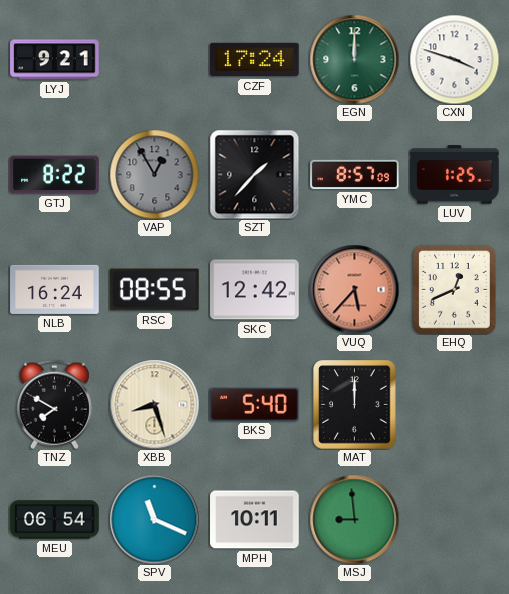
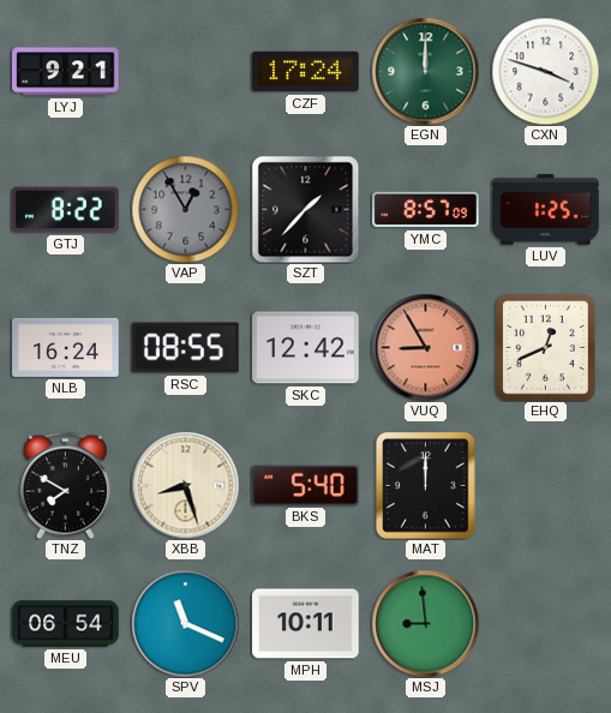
VUQ: 5:37 -> 8:55 (425, 347)
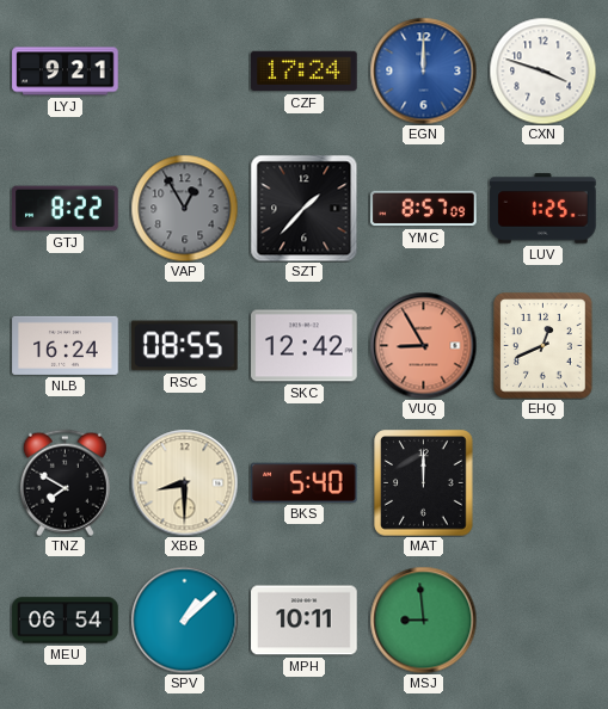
EGN dial: green -> blue (423, 70)
XBB: 8:27 -> 8:30 (184, 482)
SPV: 11:19 -> 1:08 (184, 619)
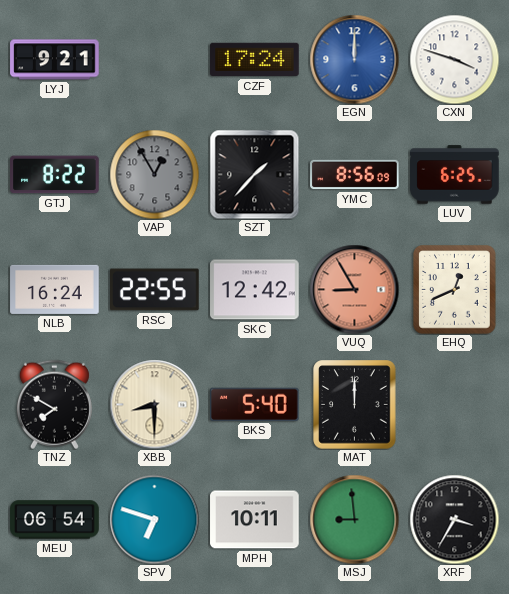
YMC: 8:57 -> 8:56 (355, 175)
LUV: 1:25 -> 6:25 (455, 175)
RSC: 08:55 -> 22:55 (155, 290)
SPV: 1:08 -> 6:48 (154, 519)
XRF: none -> 3:35 (454, 519)
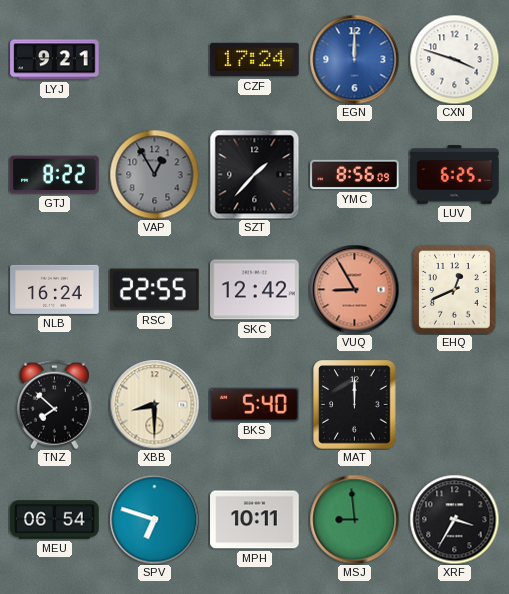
TNZ: 7:50 -> 7:52 (54, 404)
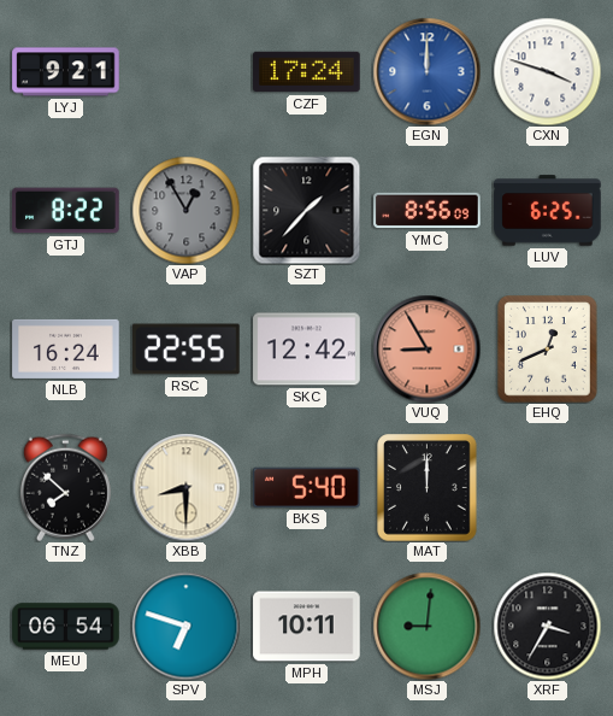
MSJ: 8:59 -> 9:01 (426, 626)
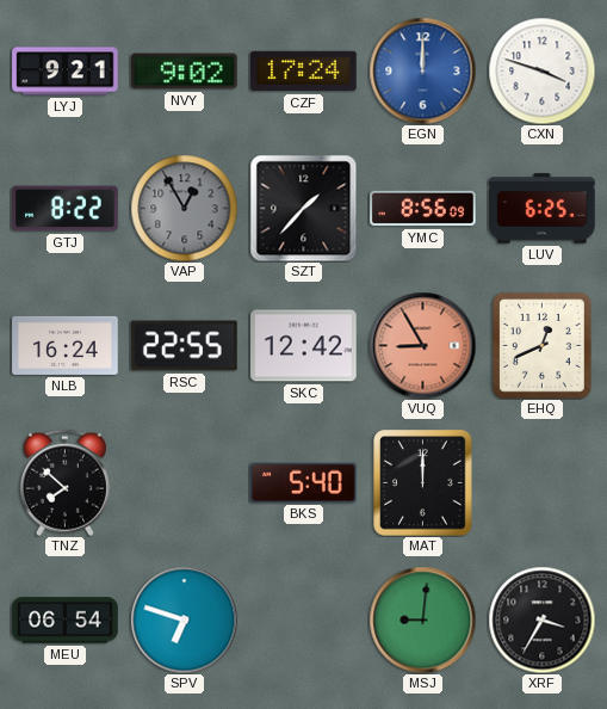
NVY: none -> 9:02 (185, 72)
XBB: 8:30 -> none (185, 487)
MPH: 10:11 -> none (307, 627)
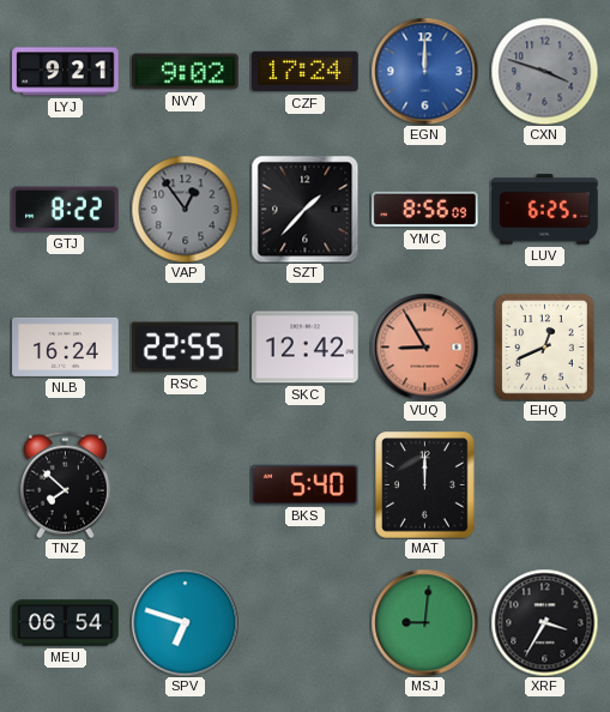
CXN dial: white -> grey (544, 71)
VAP: 12:55 -> 12:54 (185, 209)
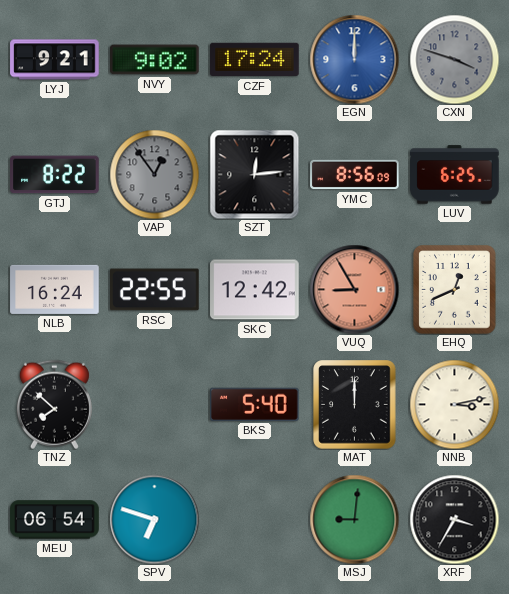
SZT: 1:37 -> 12:14 (254, 174)
NNB: none -> 3:13 (454, 404)
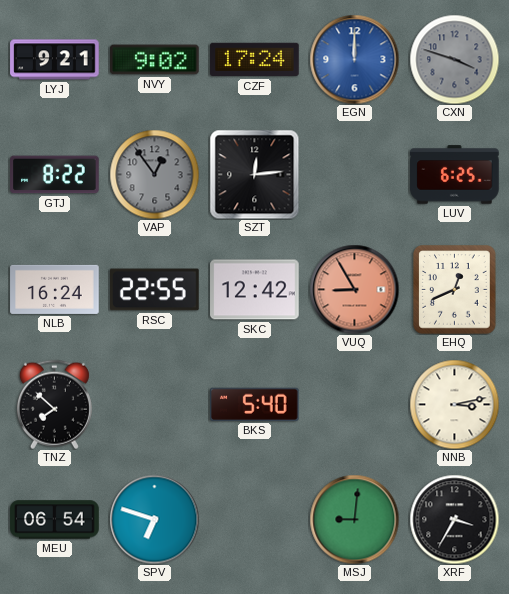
YMC: 8:56 -> none (355, 175)
MAT: 12:00 -> none (355, 405)
